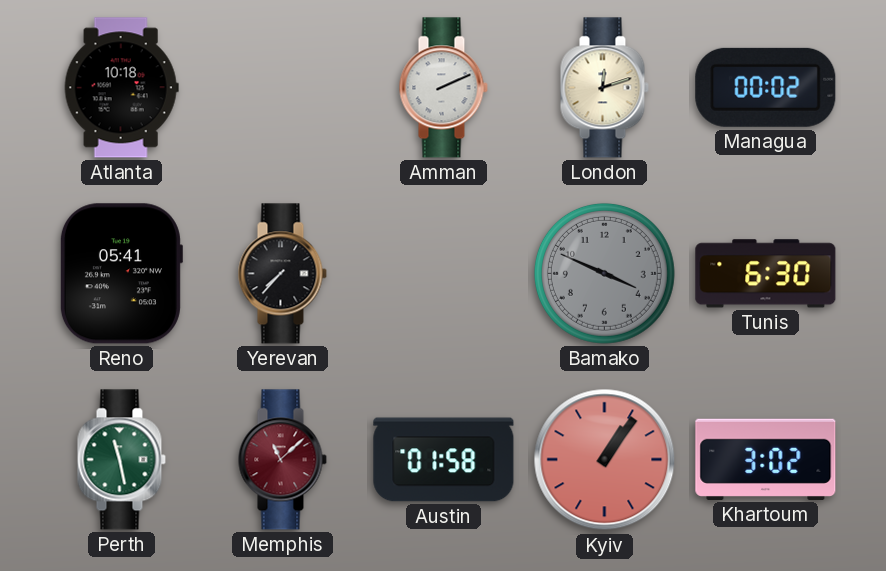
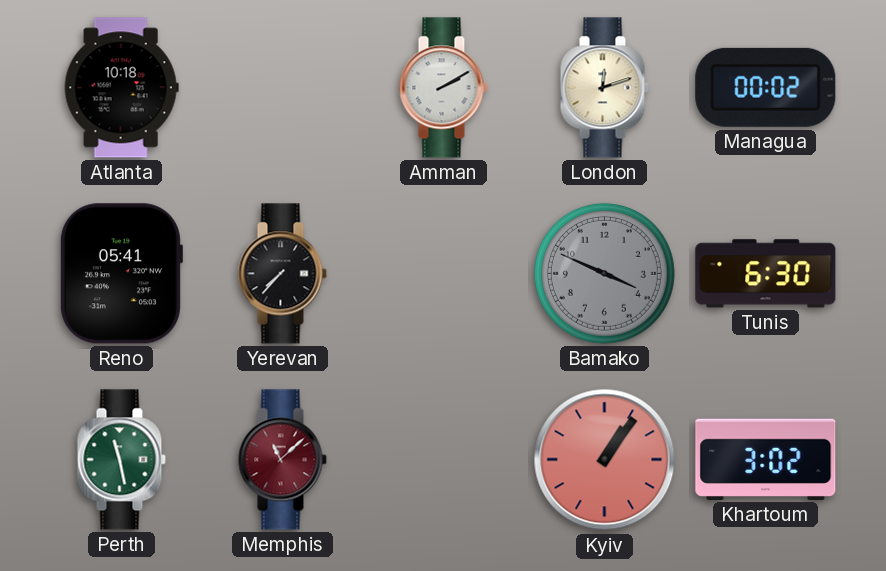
Amman: 2:11 -> 2:10 (443, 88)
Austin: 01:58 -> none (444, 460)
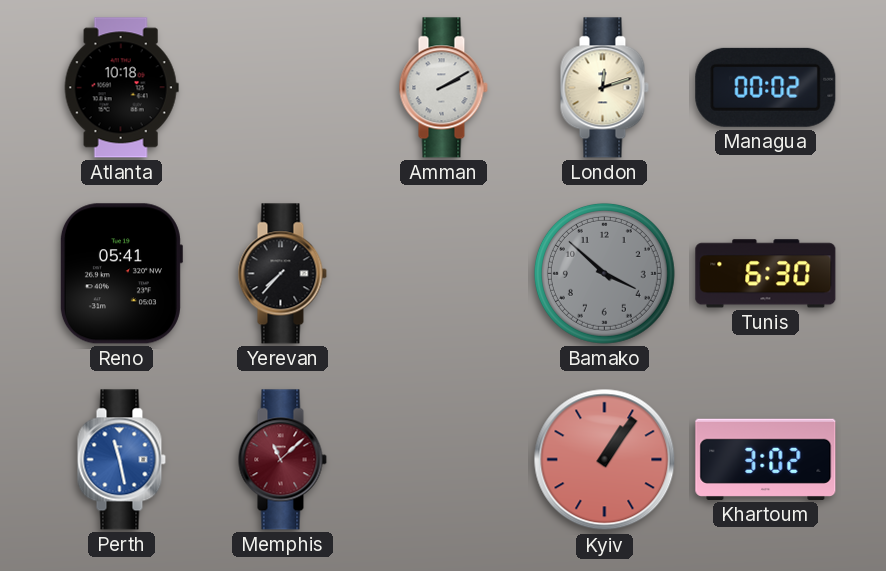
Bamako: 3:49 -> 3:52 (604, 273)
Perth dial: green -> blue (121, 460)
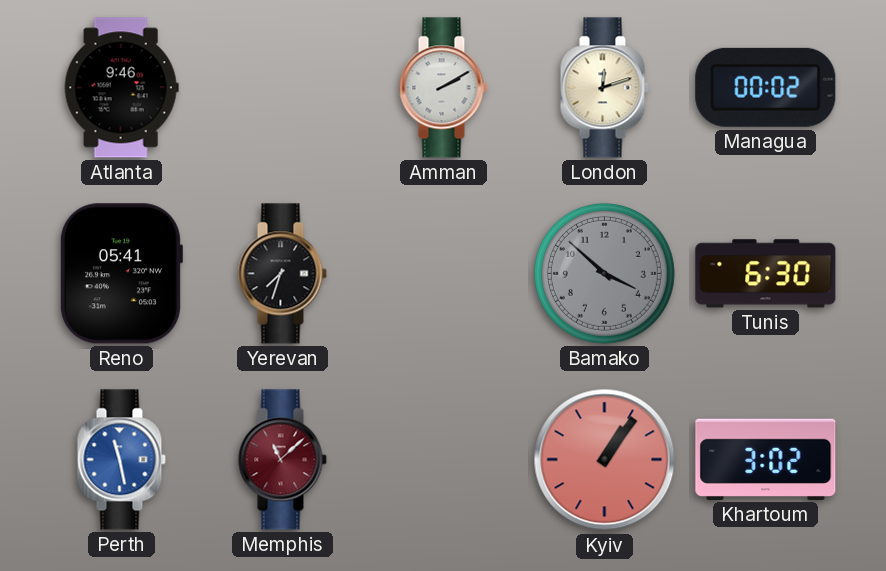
Atlanta: 10:18 -> 9:46 (121, 88)
Yerevan: 7:37 -> 7:33 (282, 274)
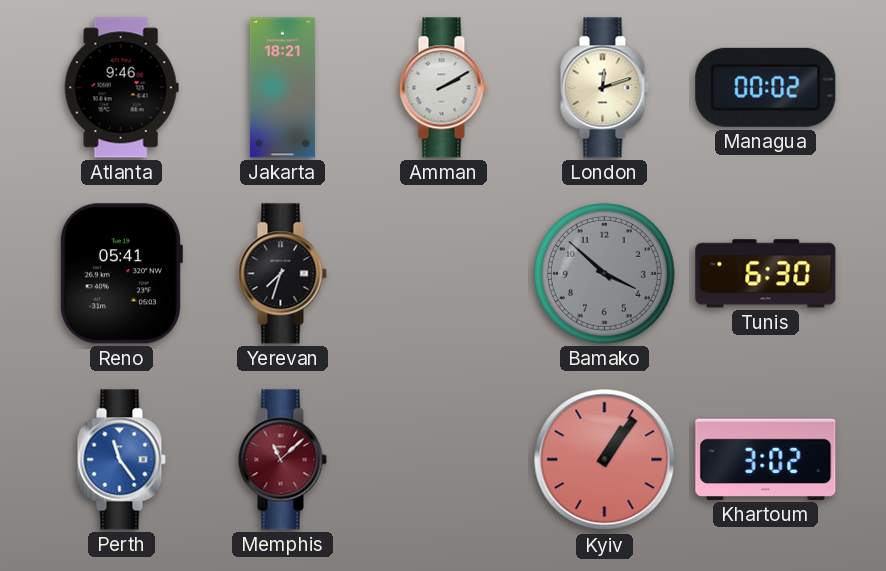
Jakarta: none -> 18:21 (282, 88)
Perth: 11:28 -> 11:24 (121, 460)
